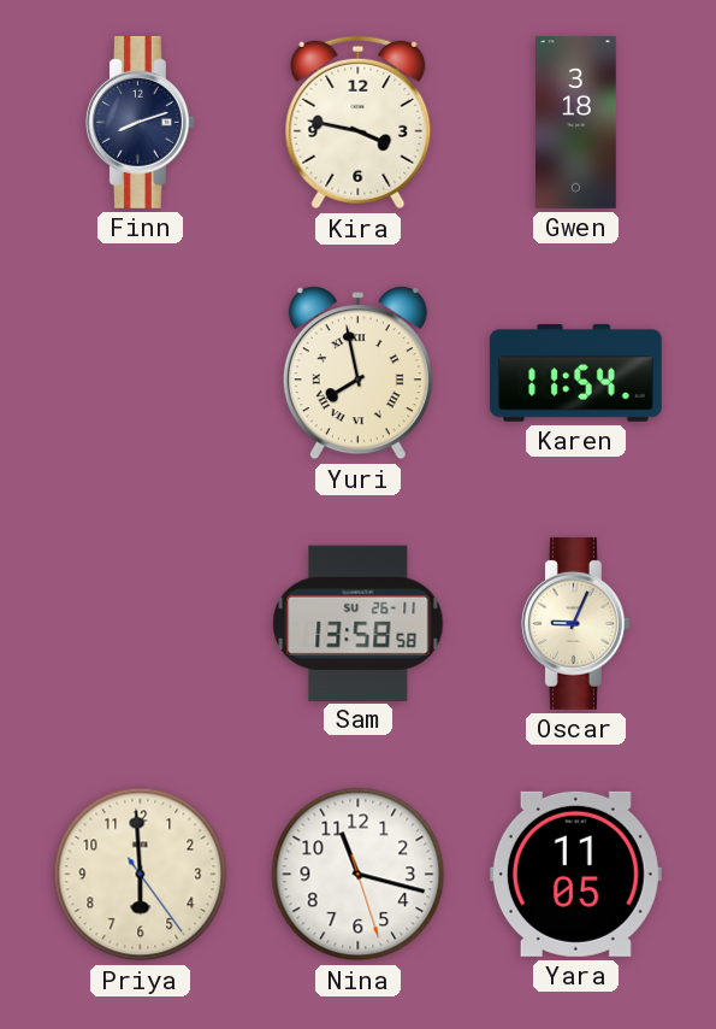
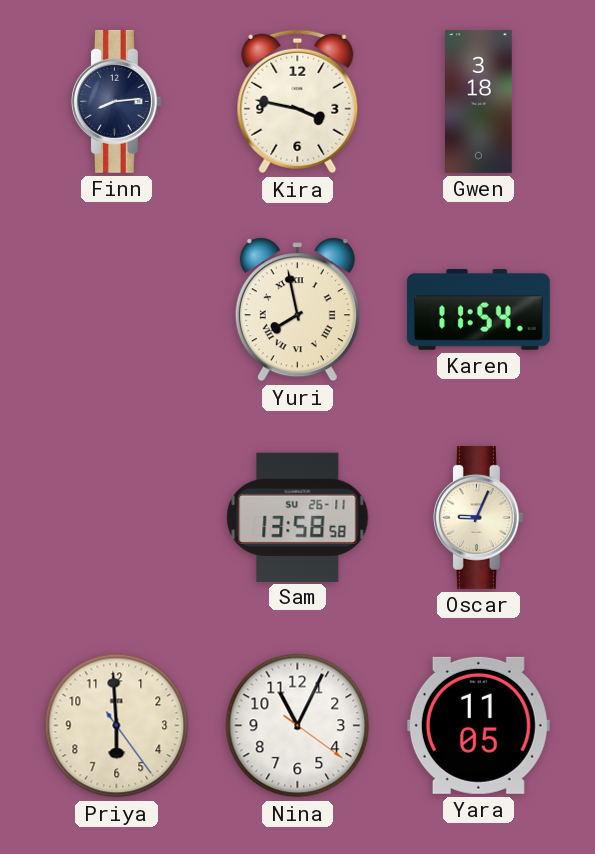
Finn: 8:12 -> 8:14 (116, 101)
Nina: 11:17 -> 11:04 (298, 726)
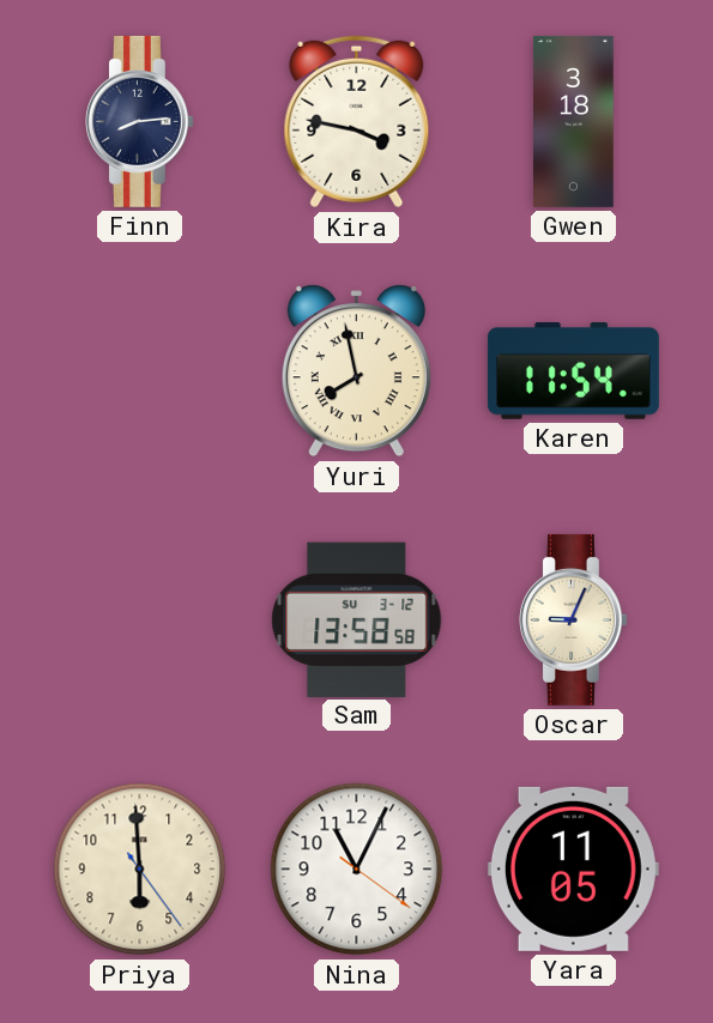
Sam date: SU 26-11 -> SU 3-12 (357, 619)
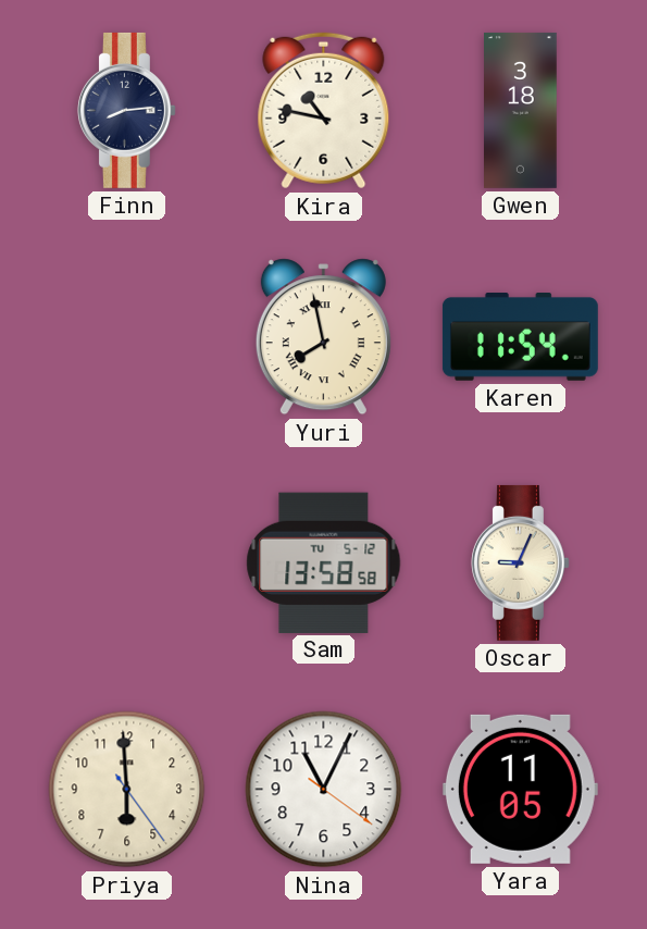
Kira: 3:47 -> 10:47 (324, 111)
Sam date: SU 3-12 -> TU 5-12 (324, 562)
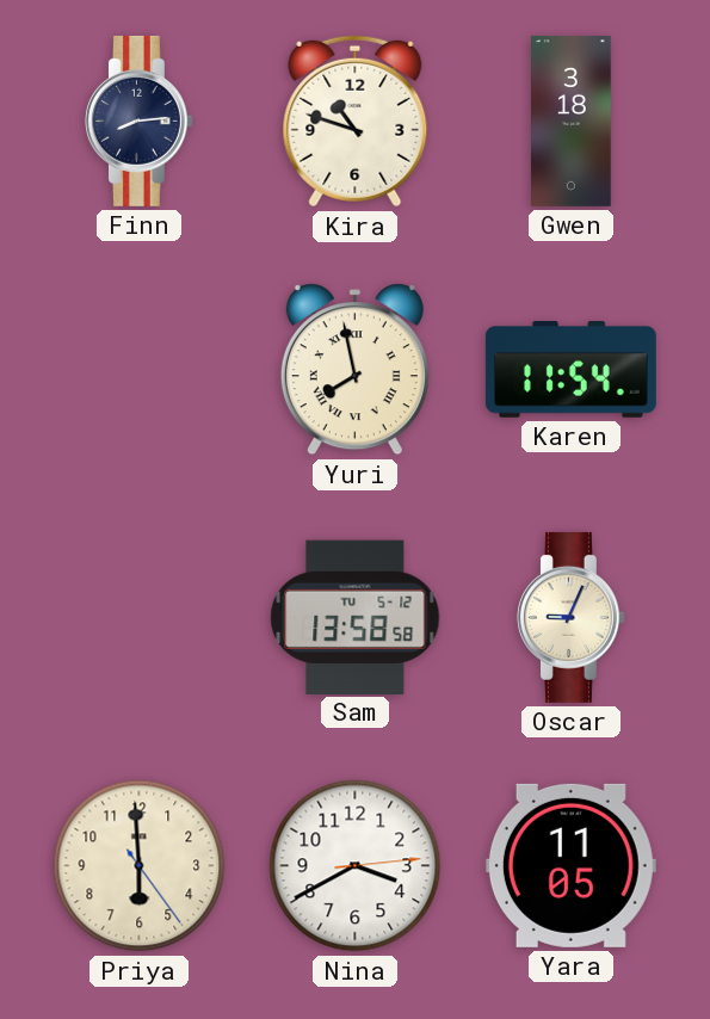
Kira: 10:47 -> 10:48 (356, 122)
Nina: 11:04 -> 3:40 (356, 866)
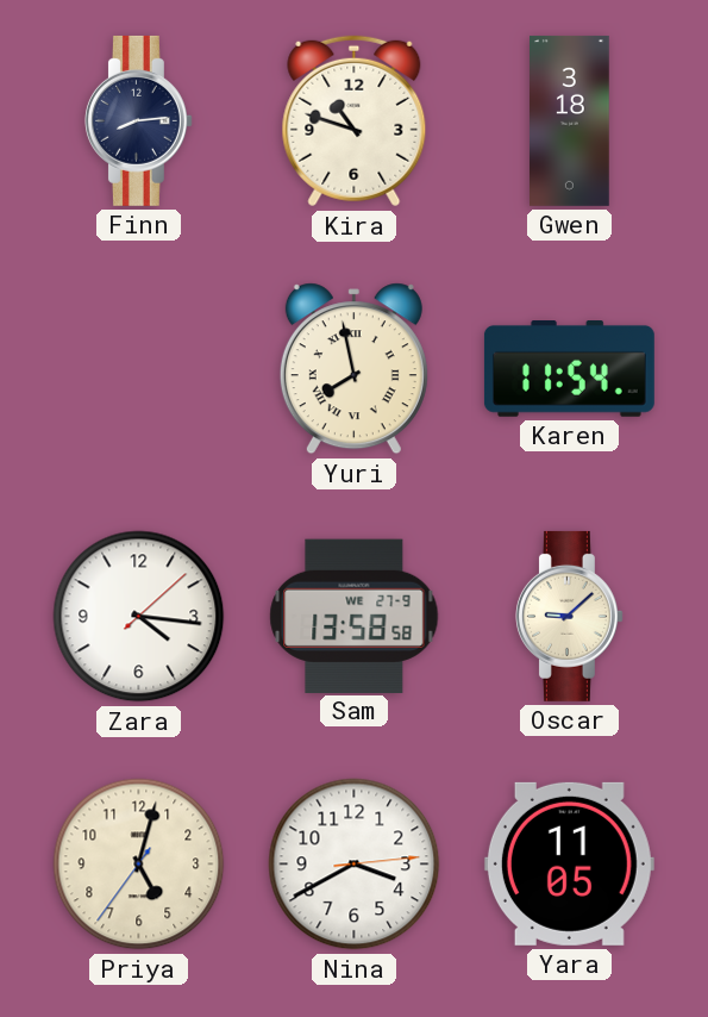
Zara: none -> 4:16 (139, 617)
Sam date: TU 5-12 -> WE 27-9 (355, 616)
Oscar: 9:04 -> 9:08 (569, 616)
Priya: 5:59 -> 5:02 (139, 865)
